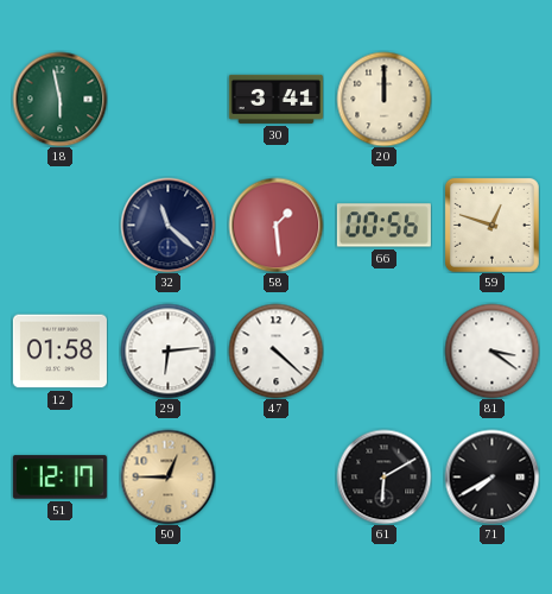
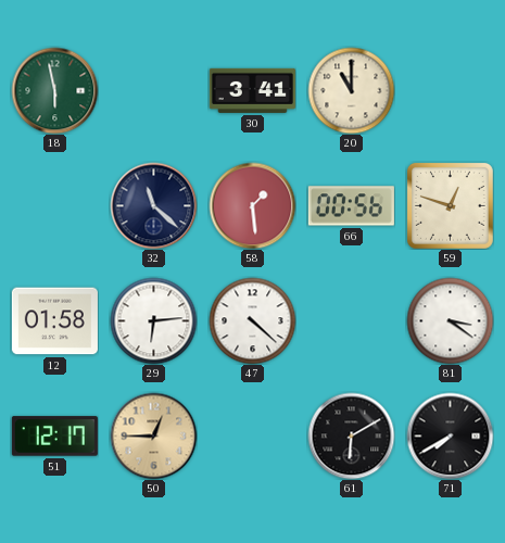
20: 12:00 -> 11:00 (351, 90)
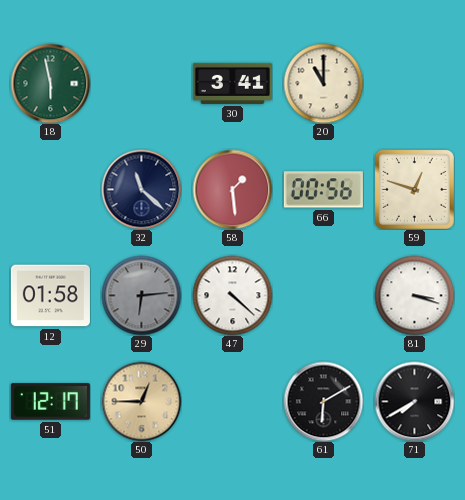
29 dial: white -> grey (141, 295)
81: 3:21 -> 3:18 (414, 295)
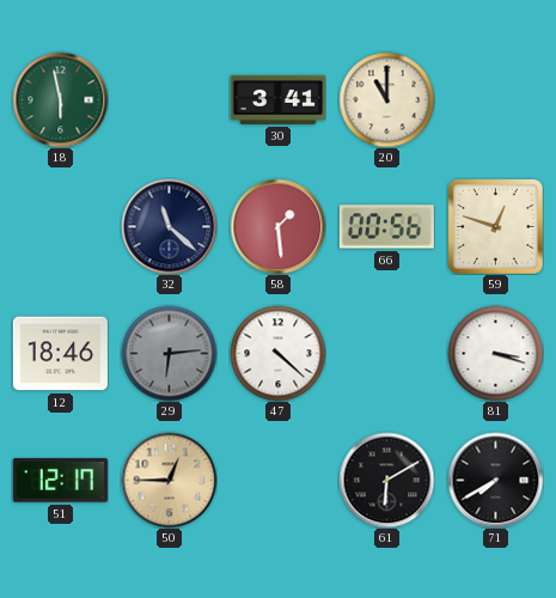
12: 01:58 -> 18:46 (60, 354)
